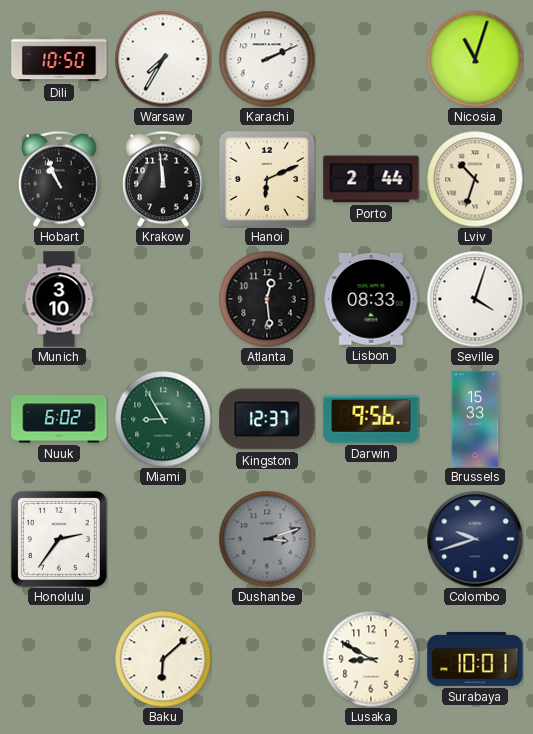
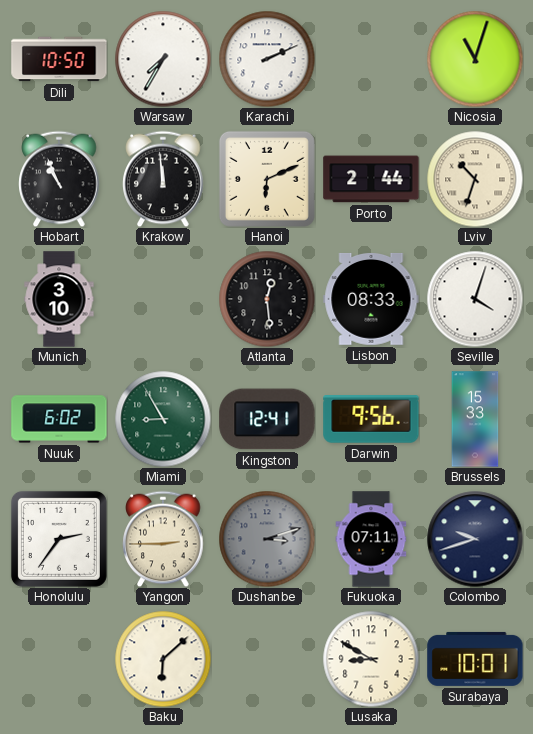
Kingston: 12:37 -> 12:41 (267, 419)
Yangon: none -> 2:45 (163, 539)
Fukuoka: none -> 07:11 (371, 539)
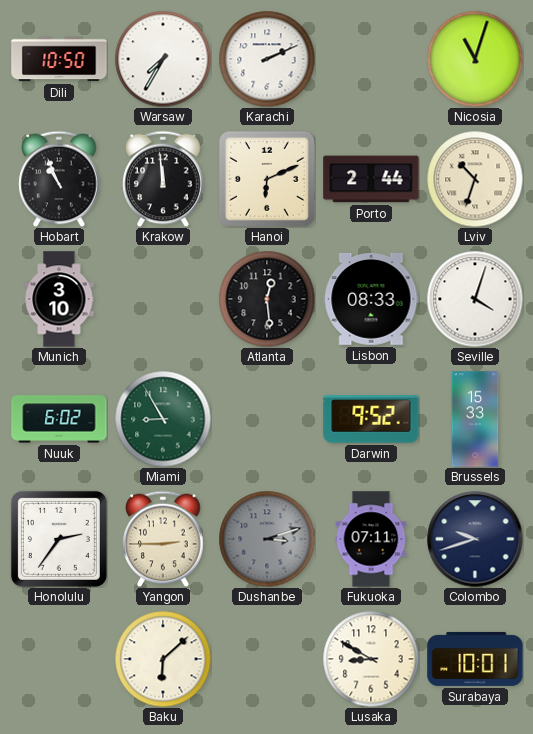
Kingston: 12:41 -> none (267, 419)
Darwin: 9:56 -> 9:52 (371, 419)
